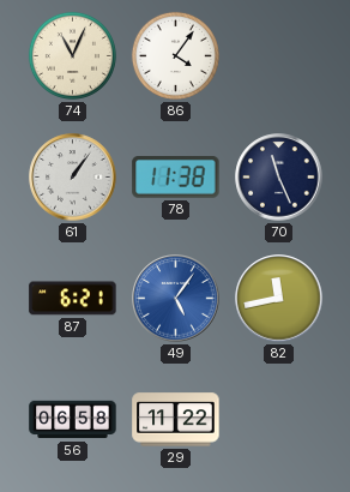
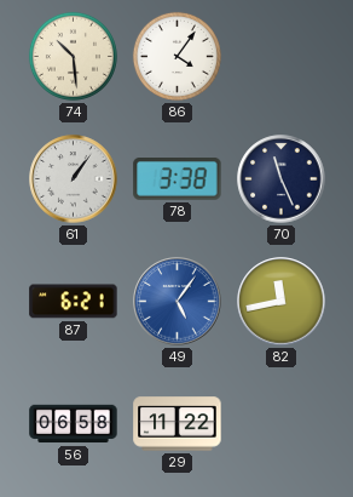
74: 11:04 -> 10:29 (73, 56)
78: 11:38 -> 3:38 (178, 179)
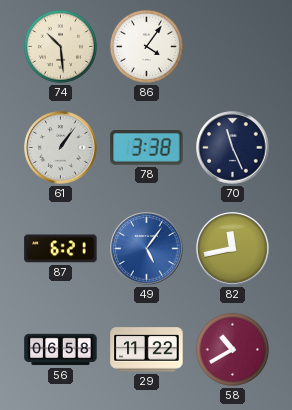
58: none -> 10:40 (232, 349)
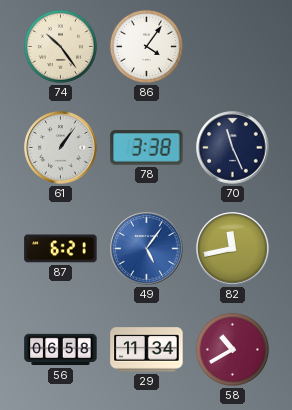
74: 10:29 -> 10:24 (60, 46)
29: 11:22 -> 11:34 (147, 350)
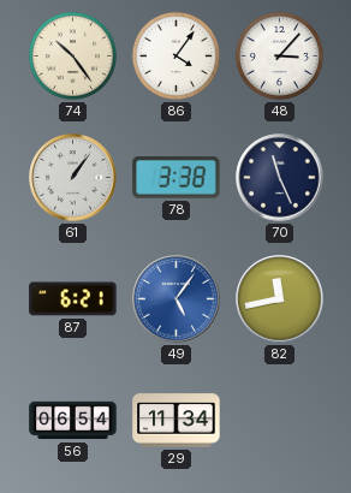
48: none -> 3:07 (279, 55)
56: 06:58 -> 06:54 (73, 421)
58: 10:40 -> none (232, 349)
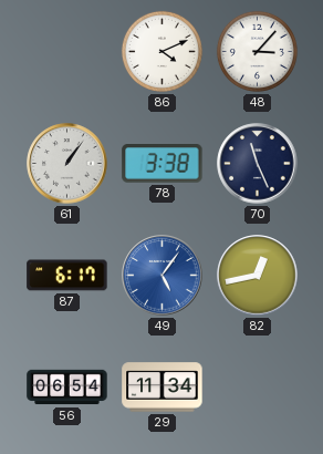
74: 10:24 -> none (72, 55)
86: 4:06 -> 4:11 (161, 51)
87: 6:21 -> 6:17 (67, 276)
82: 11:43 -> 12:43 (258, 276)
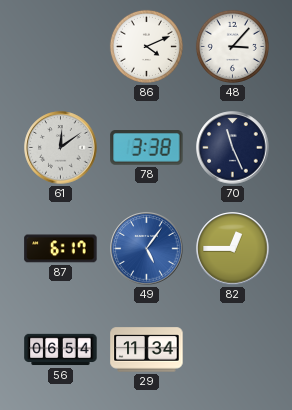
61: 1:06 -> 12:09 (61, 148)
82: 12:43 -> 12:45 (233, 249)
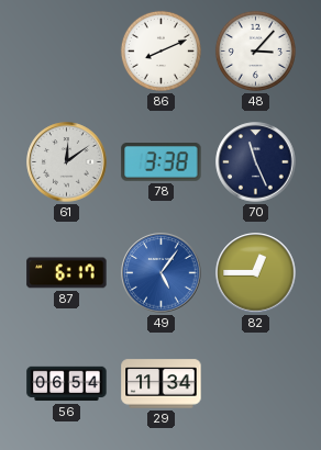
86: 4:11 -> 8:11 (160, 50)
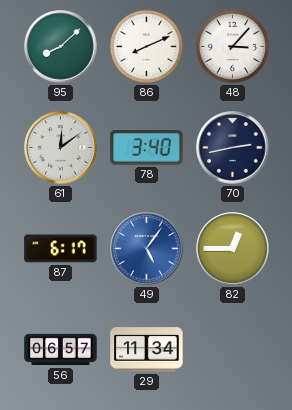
95: none -> 8:08 (61, 47)
78: 3:38 -> 3:40 (147, 148)
70: 11:26 -> 2:43 (233, 148)
56: 06:54 -> 06:57 (61, 350)
